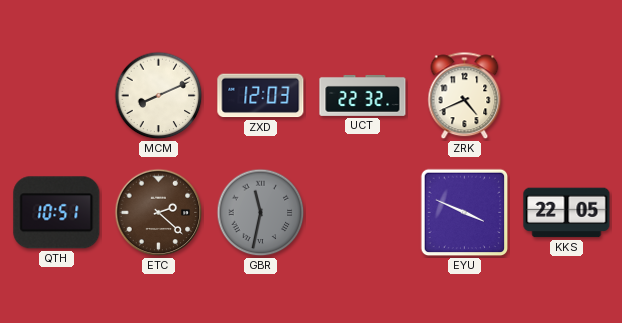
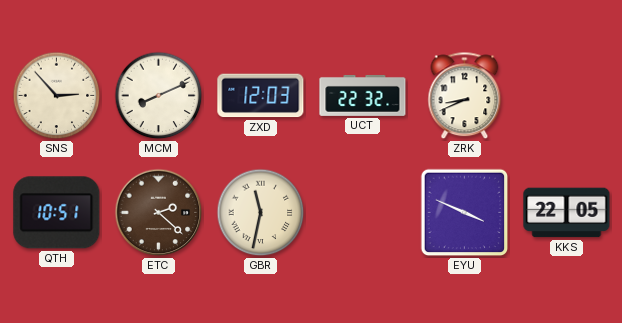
SNS: none -> 2:53 (57, 96)
ZRK: 4:41 -> 8:41 (465, 96)
GBR dial: grey -> cream (261, 213)
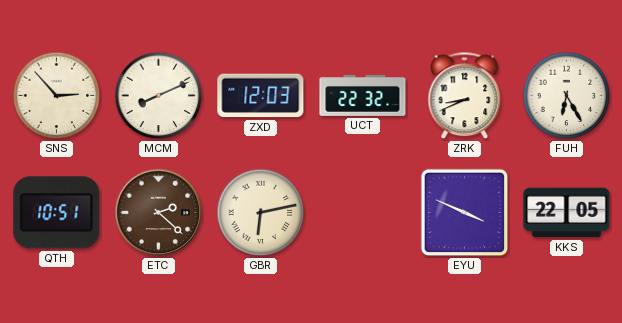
FUH: none -> 6:25 (567, 96)
GBR: 11:32 -> 6:13 (261, 213)
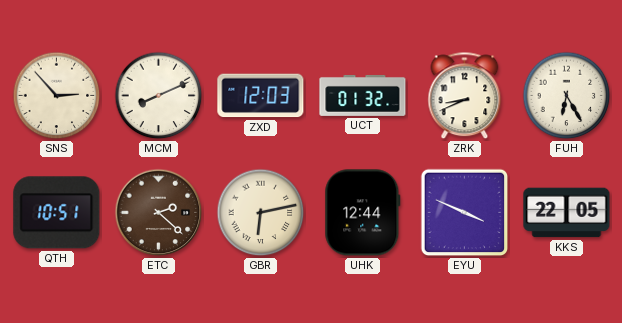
UCT: 22:32 -> 01:32 (363, 95)
UHK: none -> 12:44 (363, 213)
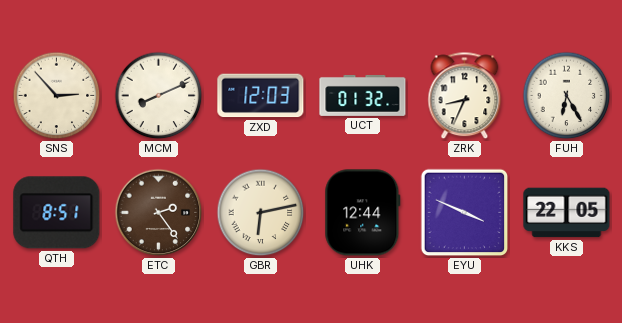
ZRK: 8:41 -> 8:34 (465, 96)
QTH: 10:51 -> 8:51 (57, 213)
ETC: 2:22 -> 2:24 (159, 213)
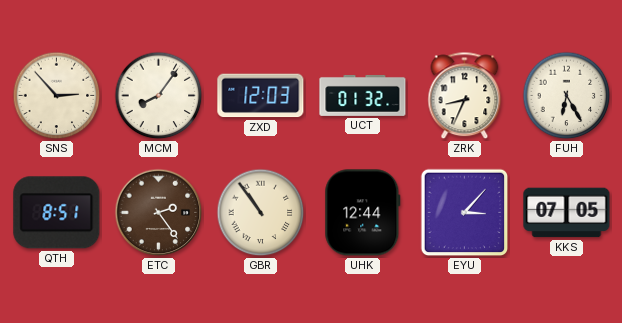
MCM: 8:11 -> 8:06 (159, 96)
GBR: 6:13 -> 10:54 (261, 213)
EYU: 3:49 -> 3:07 (465, 213)
KKS: 22:05 -> 07:05 (567, 213)
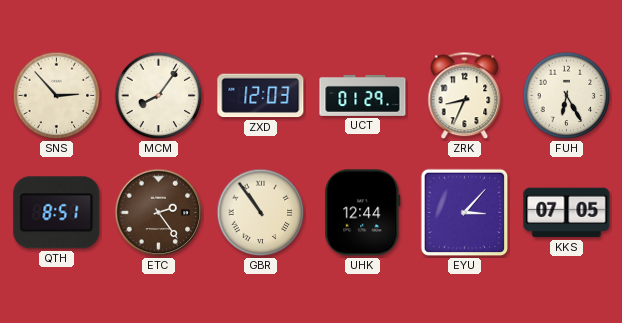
UCT: 01:32 -> 01:29 (363, 95)
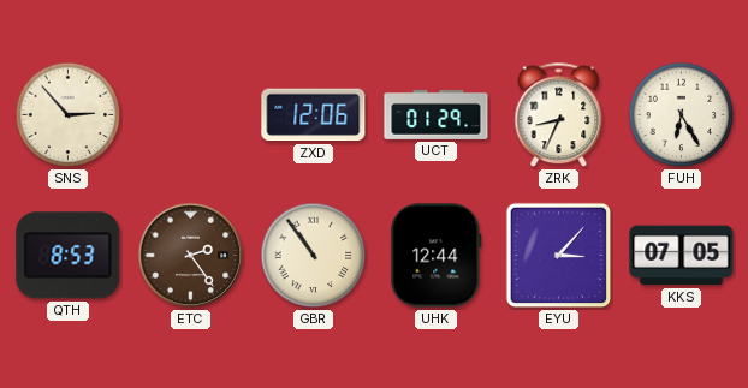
MCM: 8:06 -> none (159, 96)
ZXD: 12:03 -> 12:06 (314, 115)
QTH: 8:51 -> 8:53 (69, 256)
